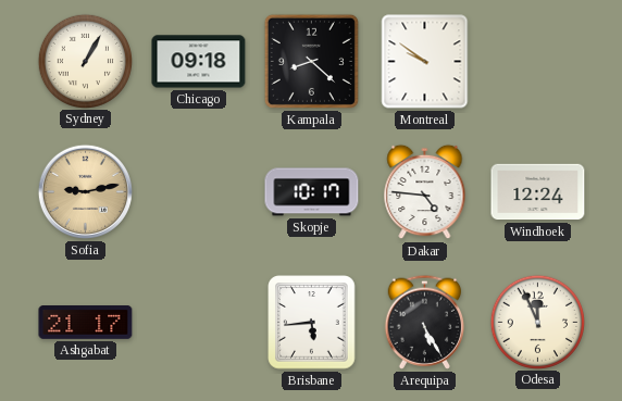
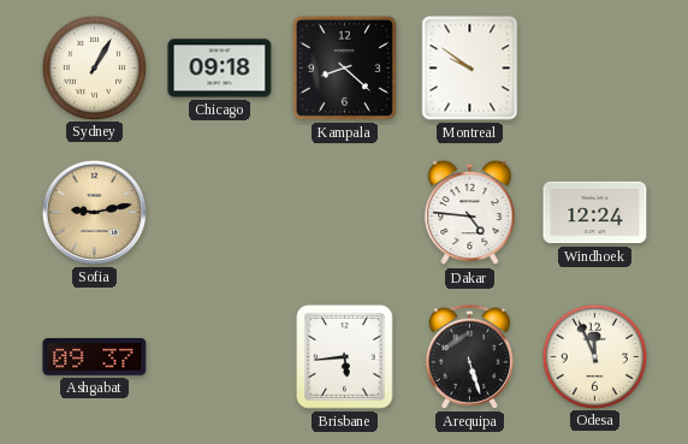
Skopje: 10:17 -> none (312, 192)
Ashgabat: 21:17 -> 09:37 (95, 357)
Arequipa: 5:25 -> 5:27 (469, 356)
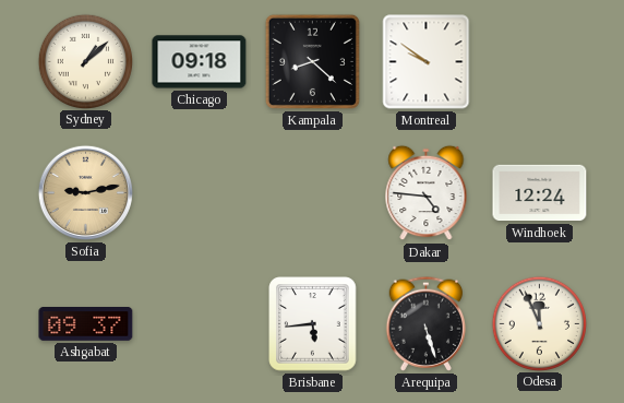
Sydney: 1:05 -> 1:08 (85, 61)
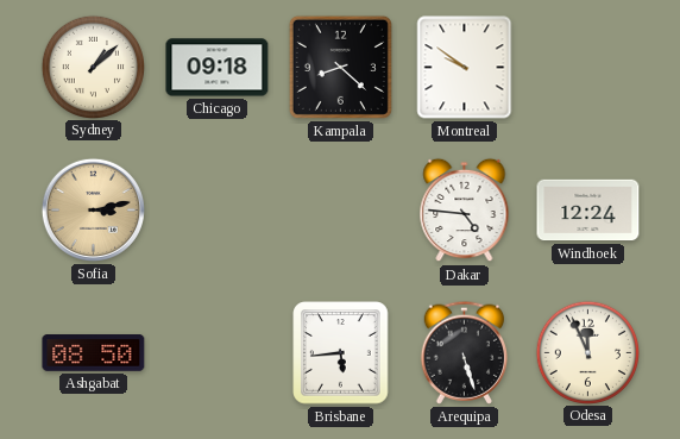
Sofia: 9:13 -> 3:13 (93, 209)
Ashgabat: 09:37 -> 08:50 (94, 353)
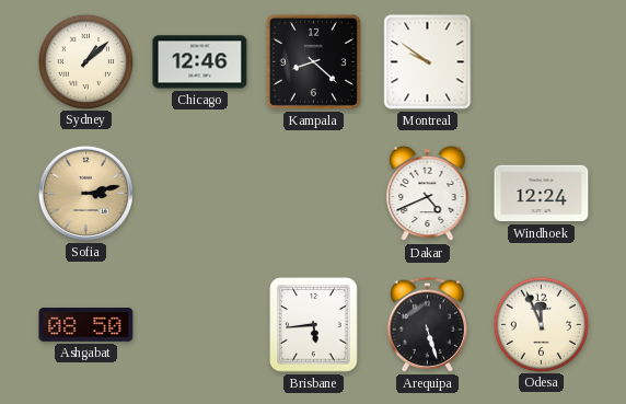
Chicago: 09:18 -> 12:46 (200, 62)
Dakar: 4:46 -> 4:41 (428, 194)
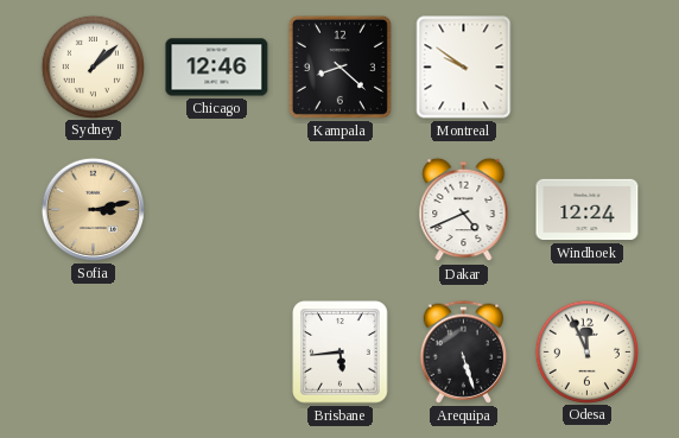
Ashgabat: 08:50 -> none (86, 325)
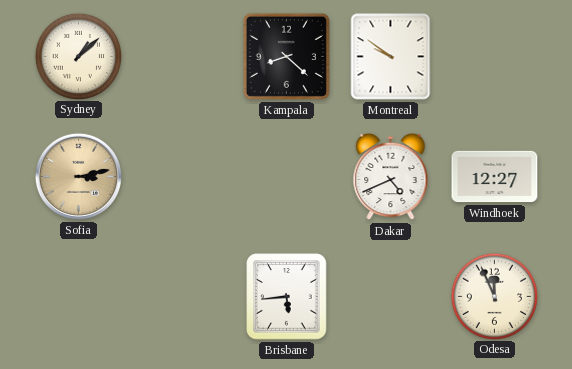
Chicago: 12:46 -> none (217, 68)
Windhoek: 12:24 -> 12:27 (495, 177)
Arequipa: 5:27 -> none (463, 351)
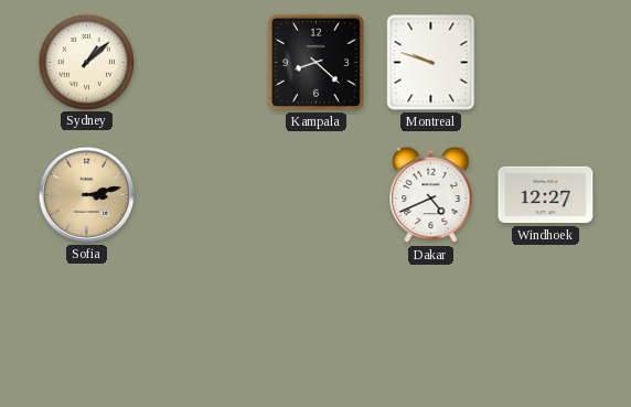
Montreal: 9:51 -> 9:48 (431, 63)
Brisbane: 5:44 -> none (287, 297)
Odesa: 11:56 -> none (494, 296)
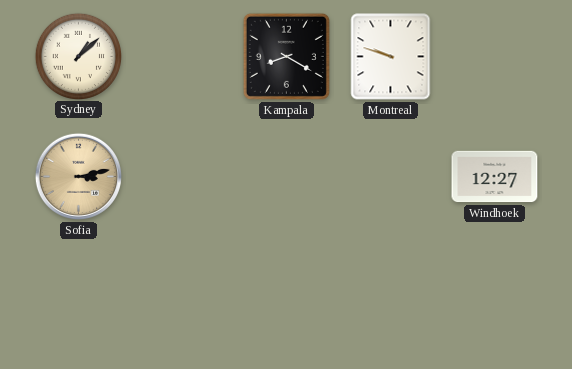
Kampala: 8:22 -> 8:20 (286, 56)
Dakar: 4:41 -> none (431, 195)
